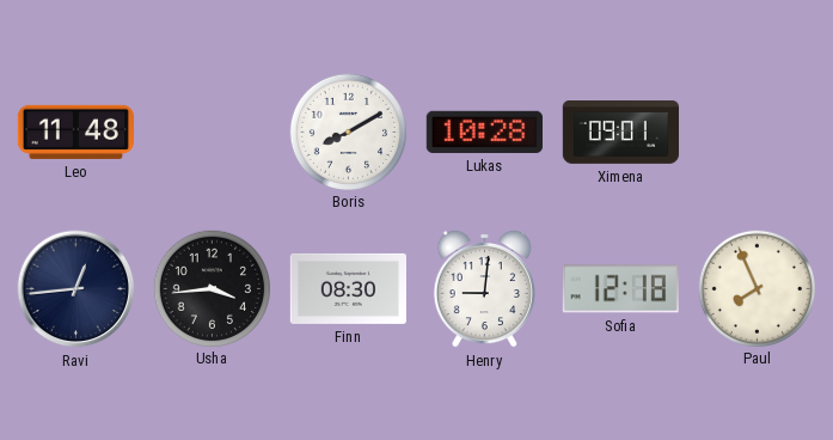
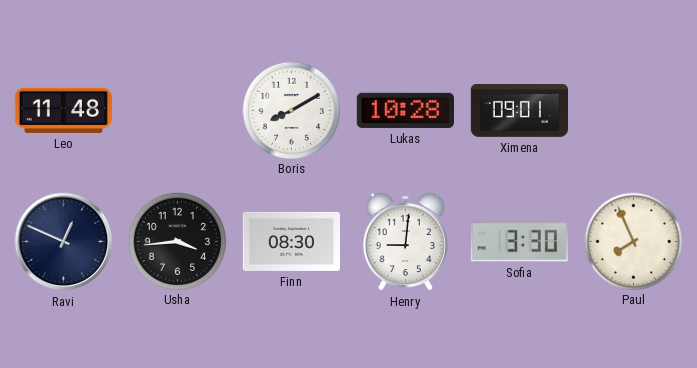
Ravi: 12:44 -> 12:49 (64, 242)
Sofia: 12:18 -> 3:30 (519, 242)
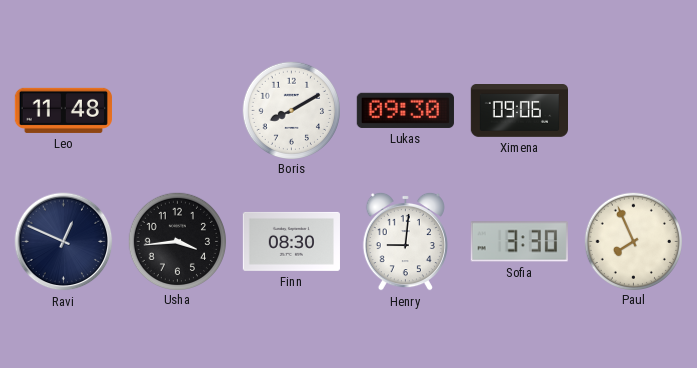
Lukas: 10:28 -> 09:30 (405, 110)
Ximena: 09:01 -> 09:06 (519, 111)
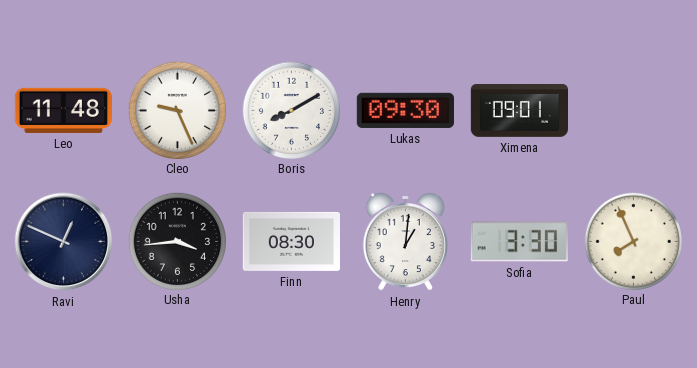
Cleo: none -> 9:26 (177, 110)
Ximena: 09:06 -> 09:01 (519, 111)
Henry: 9:01 -> 1:01 (405, 241)
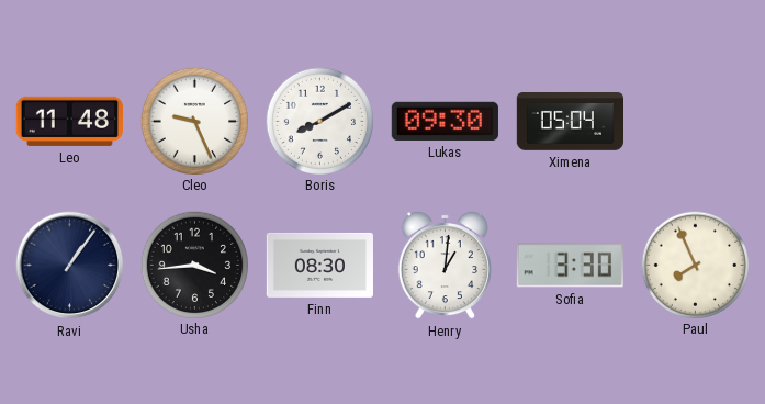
Ximena: 09:01 -> 05:04 (570, 122)
Ravi: 12:49 -> 1:06 (70, 266)
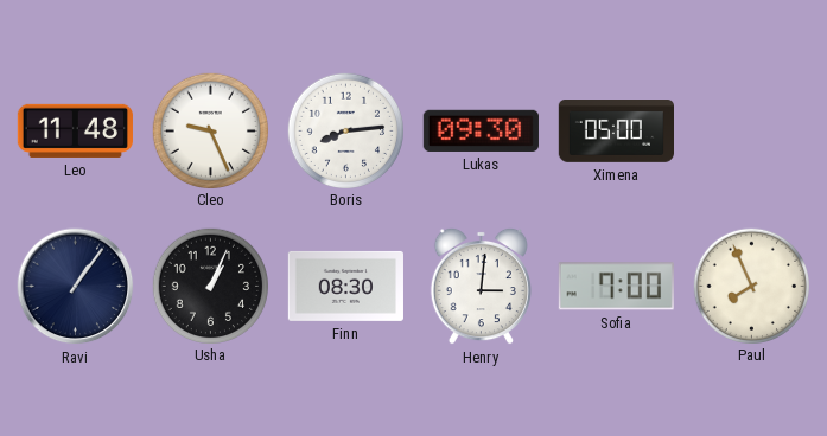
Boris: 8:10 -> 8:14 (345, 130)
Ximena: 05:04 -> 05:00 (616, 132)
Usha: 3:44 -> 1:04 (210, 286)
Henry: 1:01 -> 3:01 (481, 286)
Sofia: 3:30 -> 7:00 (616, 287)
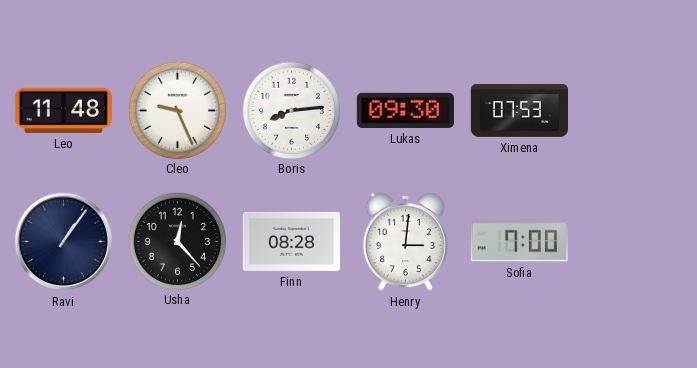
Ximena: 05:00 -> 07:53 (519, 111)
Usha: 1:04 -> 12:23 (177, 241)
Finn: 08:30 -> 08:28 (291, 241)
Paul: 7:56 -> none (751, 286)
